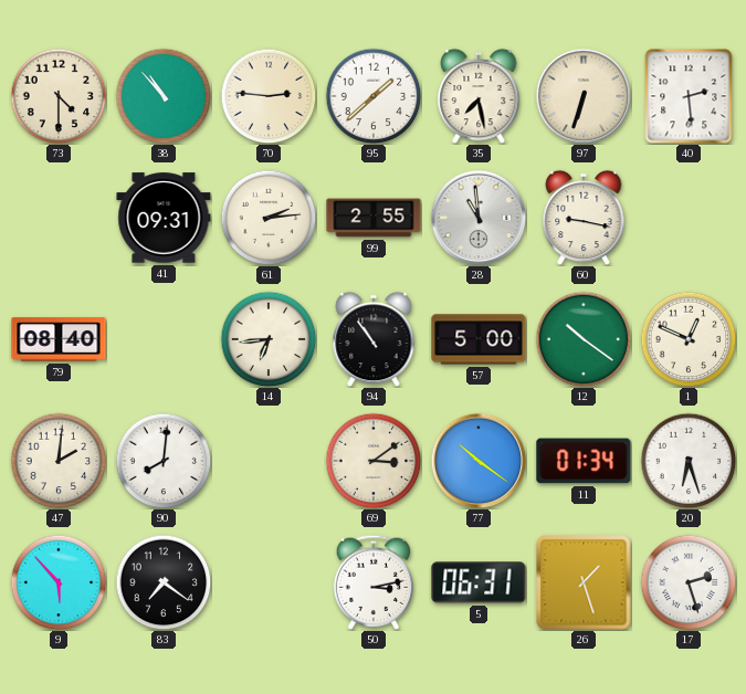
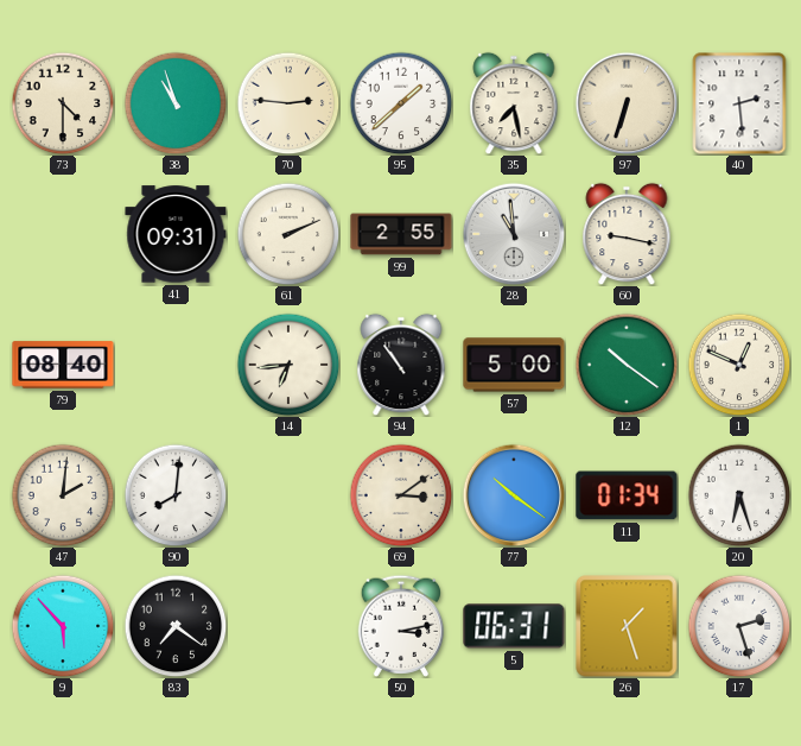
38: 10:53 -> 10:57 (176, 103)
61: 2:14 -> 2:11 (288, 234)
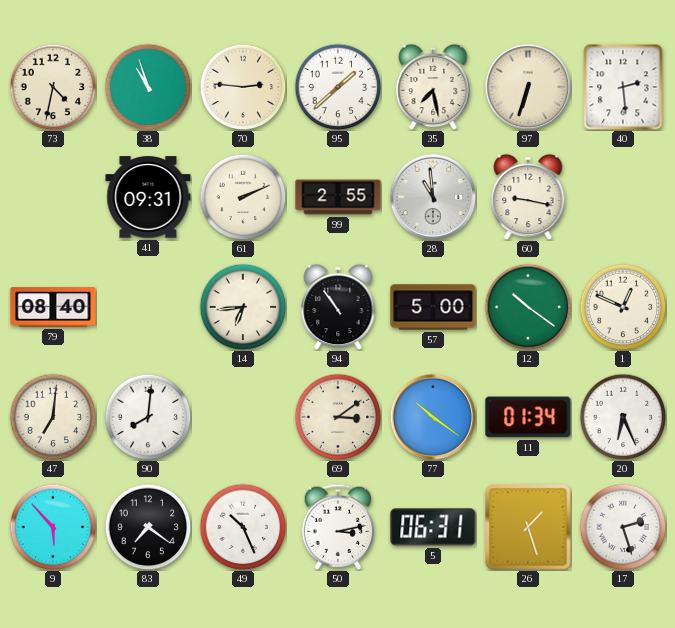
73: 4:30 -> 4:32 (53, 87)
47: 2:01 -> 7:01 (53, 417)
20: 6:27 -> 6:26 (623, 417)
49: none -> 10:26 (243, 527)
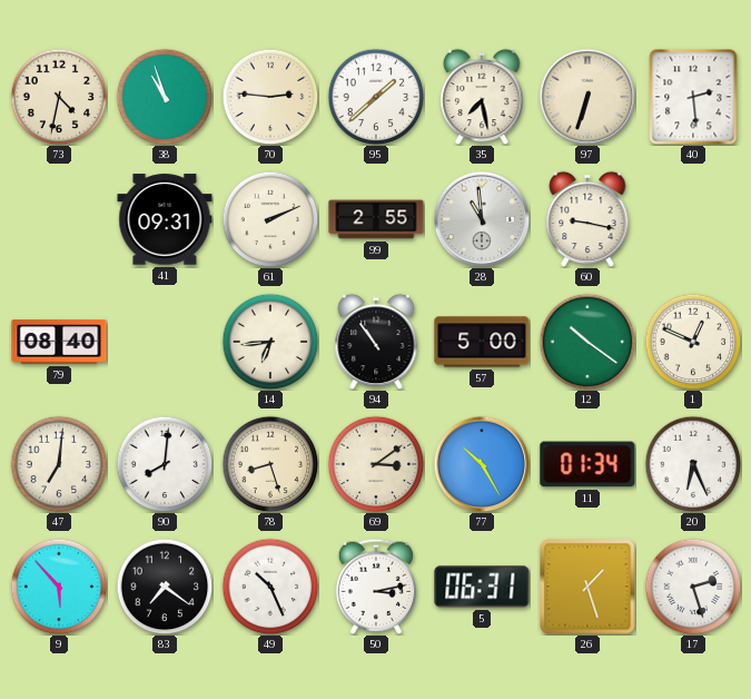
78: none -> 8:27 (270, 464)
77: 10:21 -> 10:25 (482, 464)
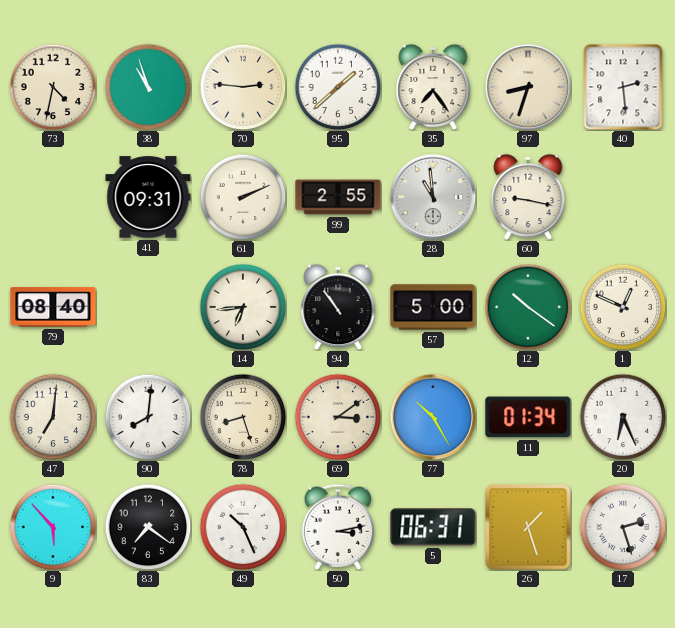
35: 7:28 -> 7:24 (433, 87)
97: 6:33 -> 8:33 (528, 87)
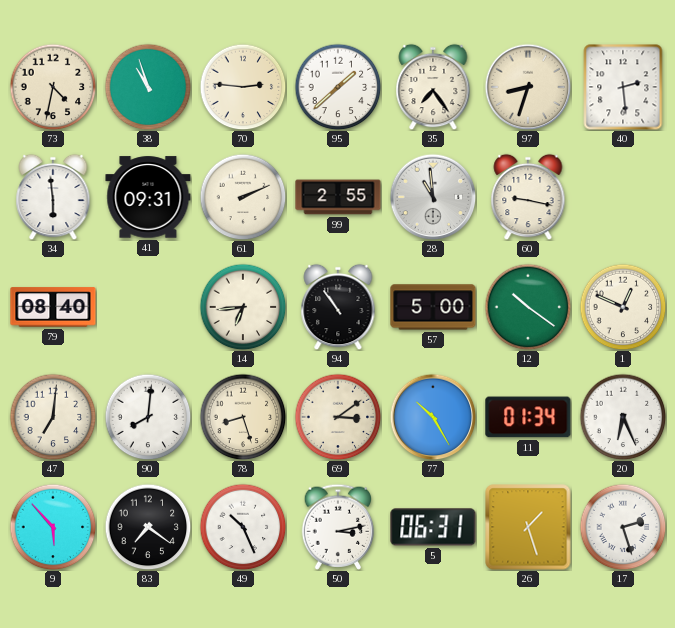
34: none -> 5:59 (53, 197)
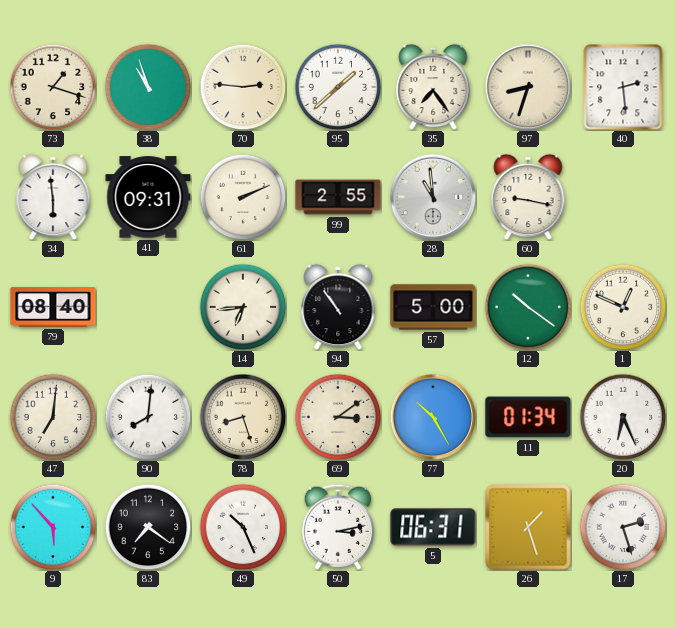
73: 4:32 -> 1:18 (53, 87)
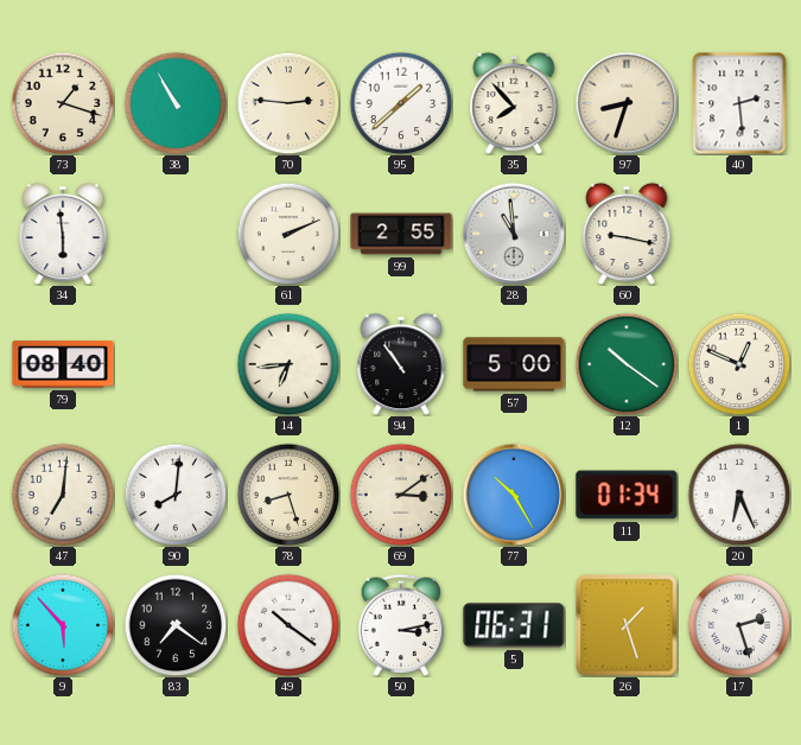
38: 10:57 -> 10:55 (176, 103)
35: 7:24 -> 7:53 (514, 103)
41: 09:31 -> none (148, 197)
49: 10:26 -> 10:21 (288, 625)
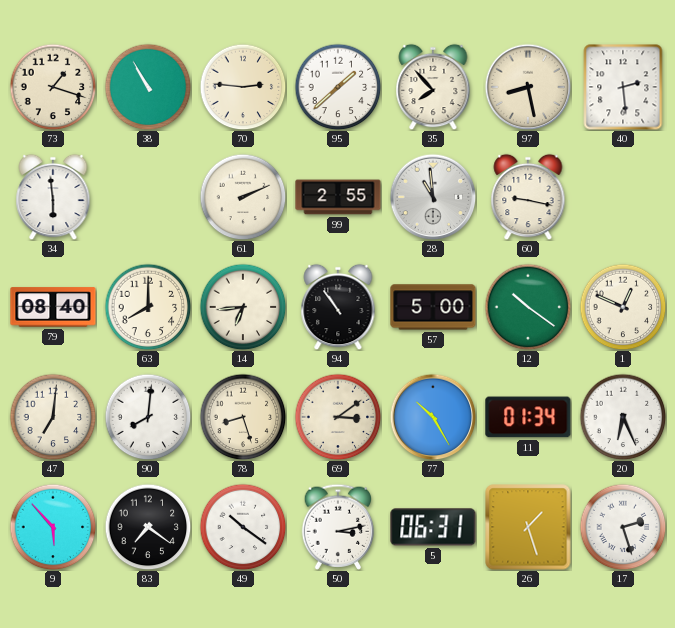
97: 8:33 -> 8:28 (528, 87)
63: none -> 8:00 (148, 307)
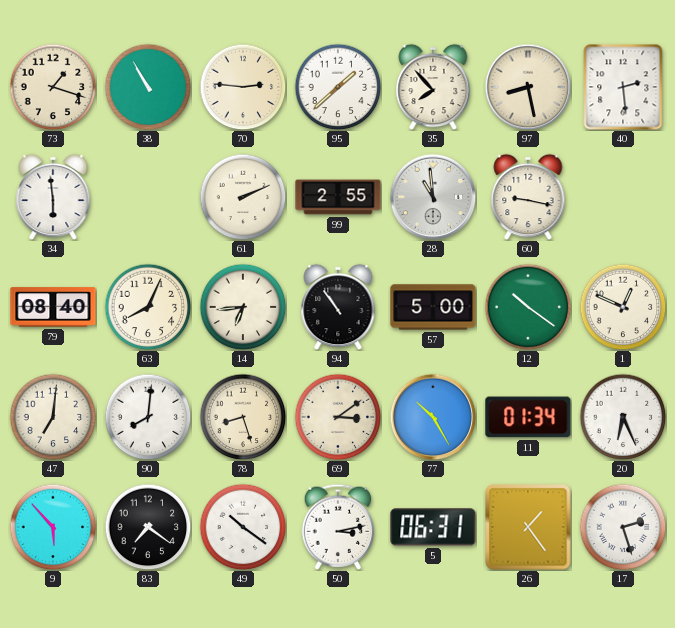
63: 8:00 -> 8:04 (148, 307)
26: 1:27 -> 1:24 (528, 527)
